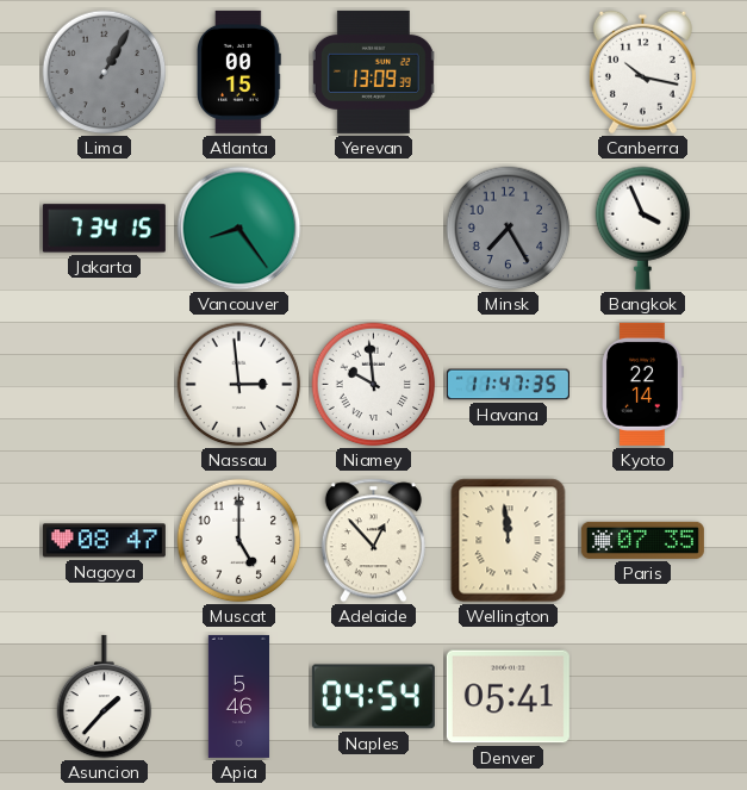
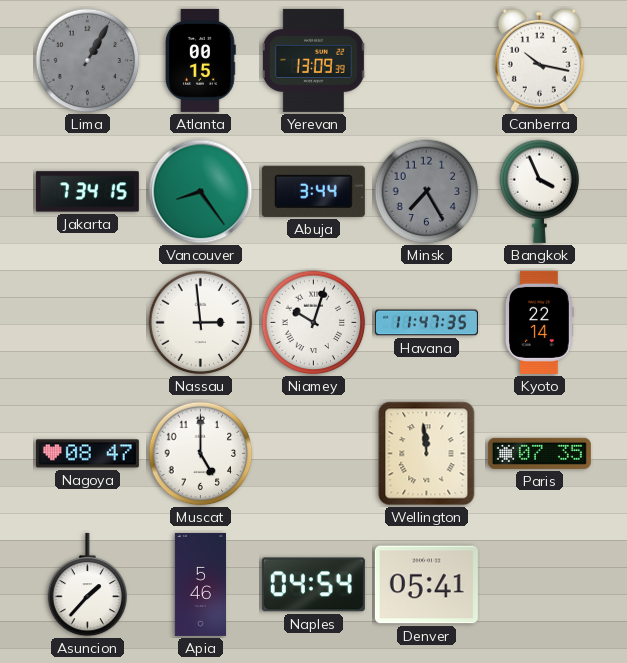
Abuja: none -> 3:44 (313, 191)
Niamey: 9:59 -> 10:03 (314, 323)
Adelaide: 12:53 -> none (373, 541)
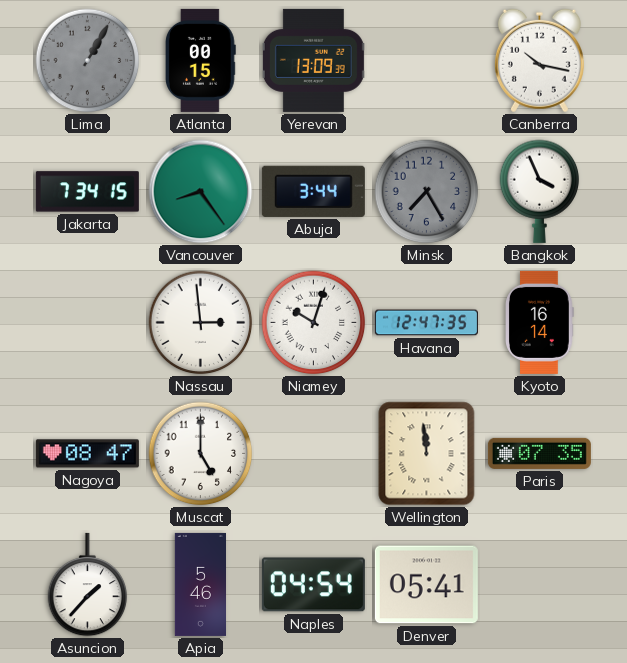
Havana: 11:47 -> 12:47 (426, 323)
Kyoto: 22:14 -> 16:14 (540, 322)
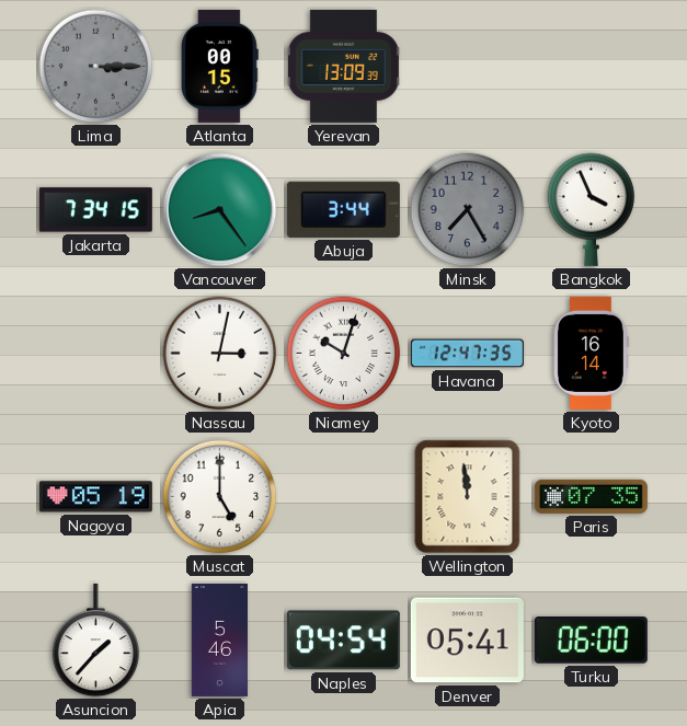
Lima: 1:05 -> 3:15 (96, 67)
Canberra: 10:17 -> none (539, 61)
Nassau: 2:59 -> 3:02 (220, 354)
Nagoya: 08:47 -> 05:19 (95, 497)
Turku: none -> 06:00 (591, 641)
